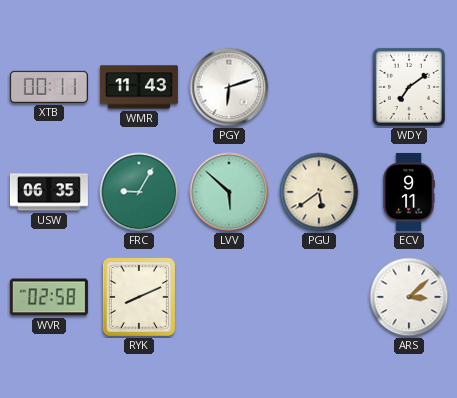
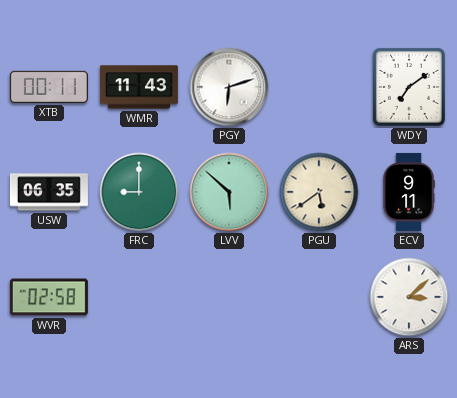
FRC: 9:05 -> 9:00 (139, 192)
RYK: 8:11 -> none (139, 297)
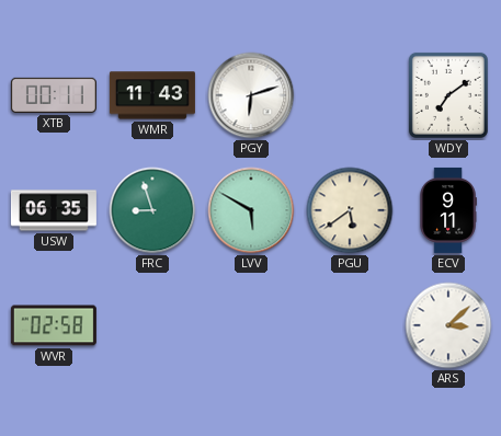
FRC: 9:00 -> 8:57 (152, 210)
LVV: 5:52 -> 5:50 (251, 210)
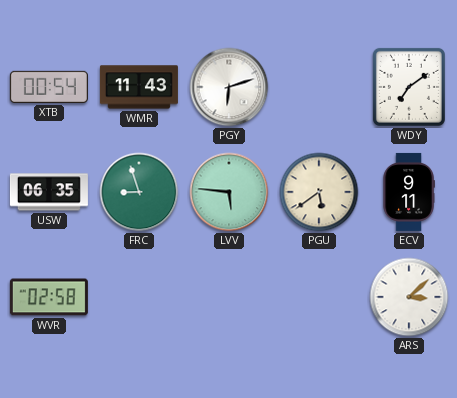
XTB: 00:11 -> 00:54 (49, 87)
LVV: 5:50 -> 5:46 (229, 192)
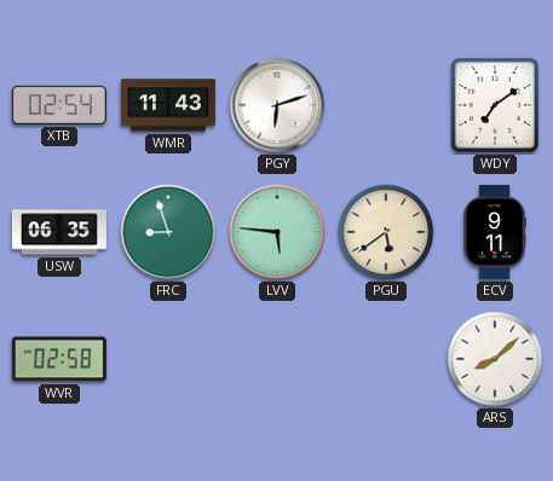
XTB: 00:54 -> 02:54 (59, 105)
ARS: 3:08 -> 8:08 (495, 359)
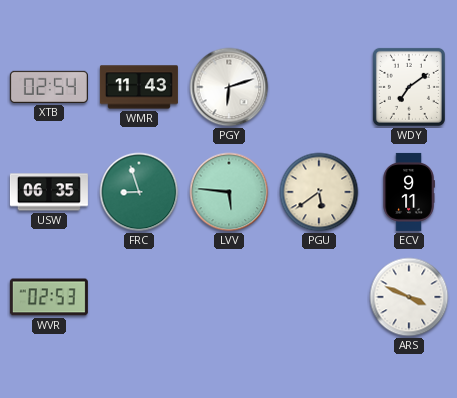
WVR: 02:58 -> 02:53 (49, 297)
ARS: 8:08 -> 3:49 (409, 297)
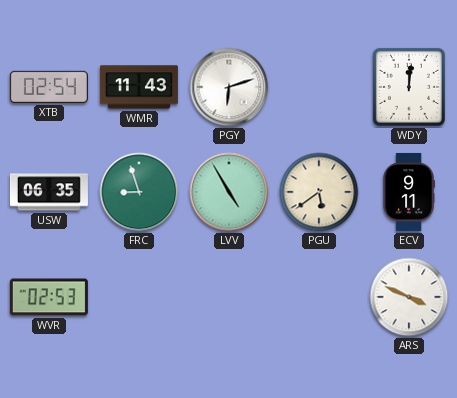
WDY: 7:09 -> 12:01 (409, 87)
LVV: 5:46 -> 4:55 (229, 192)
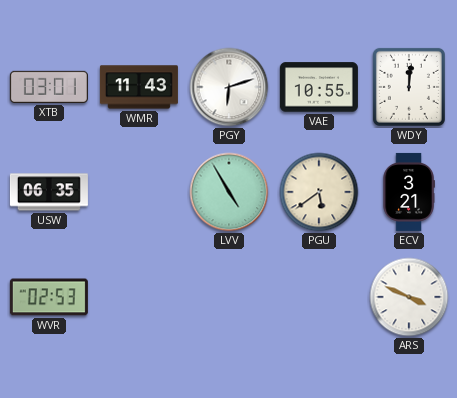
XTB: 02:54 -> 03:01 (49, 87)
VAE: none -> 10:55 (319, 87)
FRC: 8:57 -> none (139, 192)
ECV: 9:11 -> 3:21 (409, 192)
